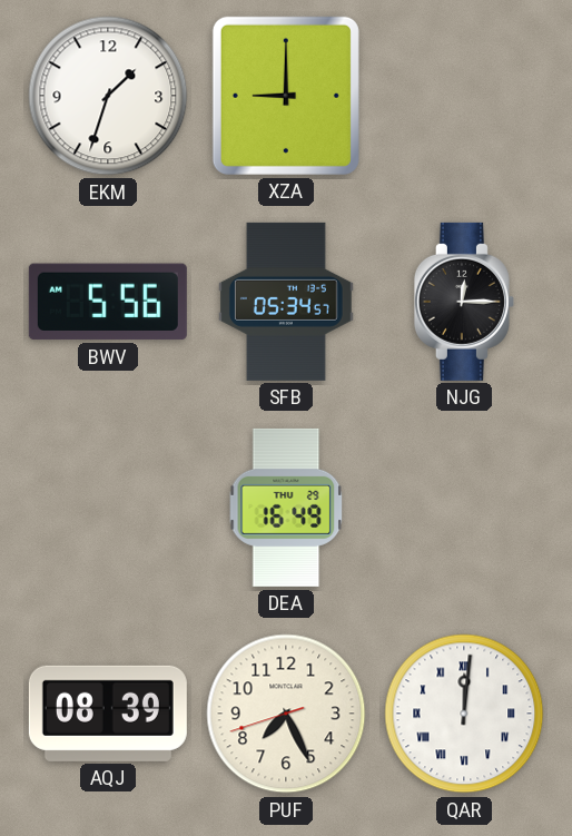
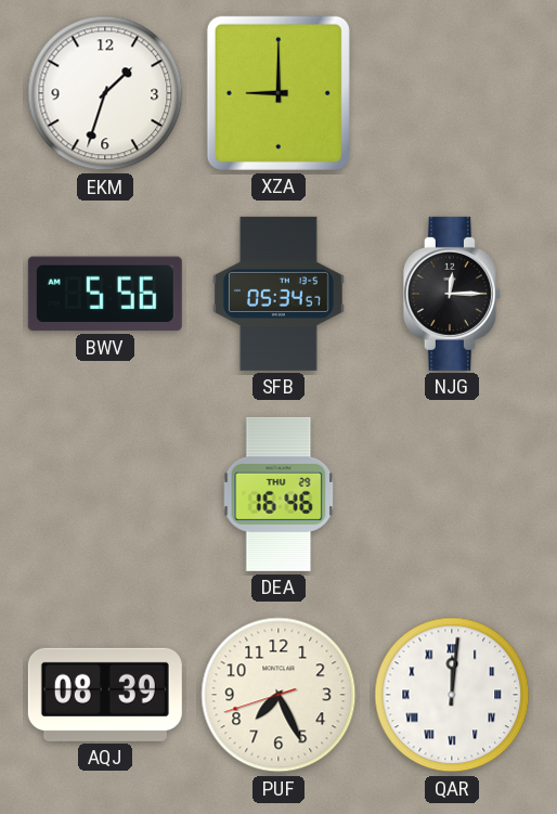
DEA: 16:49 -> 16:46 (278, 494)
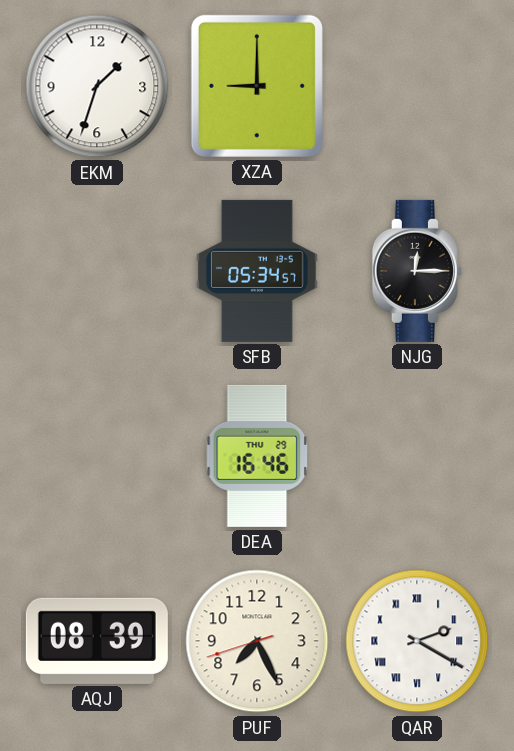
BWV: 5:56 -> none (105, 294)
QAR: 12:01 -> 2:20 (417, 641)
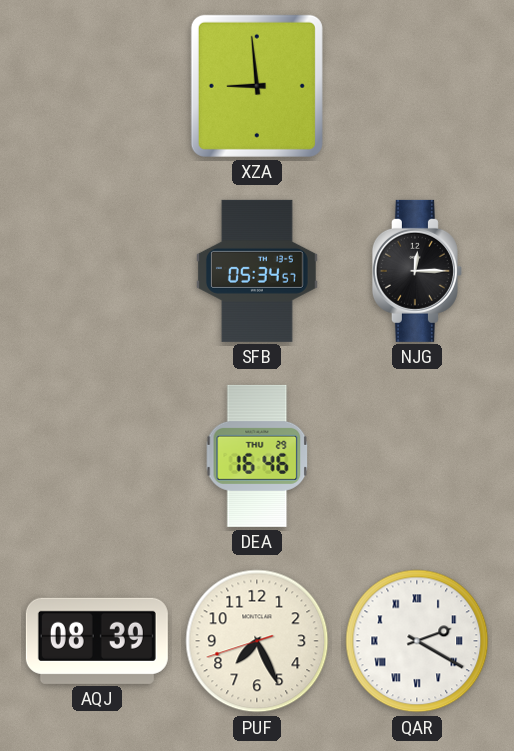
EKM: 1:33 -> none (97, 86)
XZA: 9:00 -> 8:59 (257, 86)
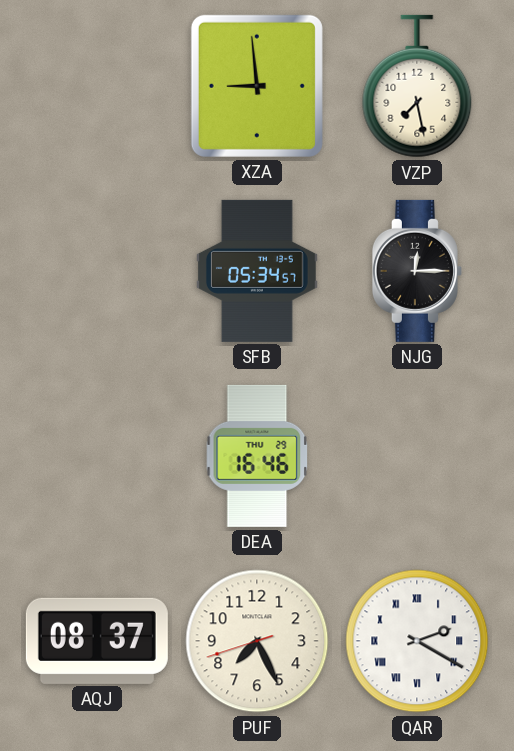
VZP: none -> 7:28 (417, 86)
AQJ: 08:39 -> 08:37 (97, 641)
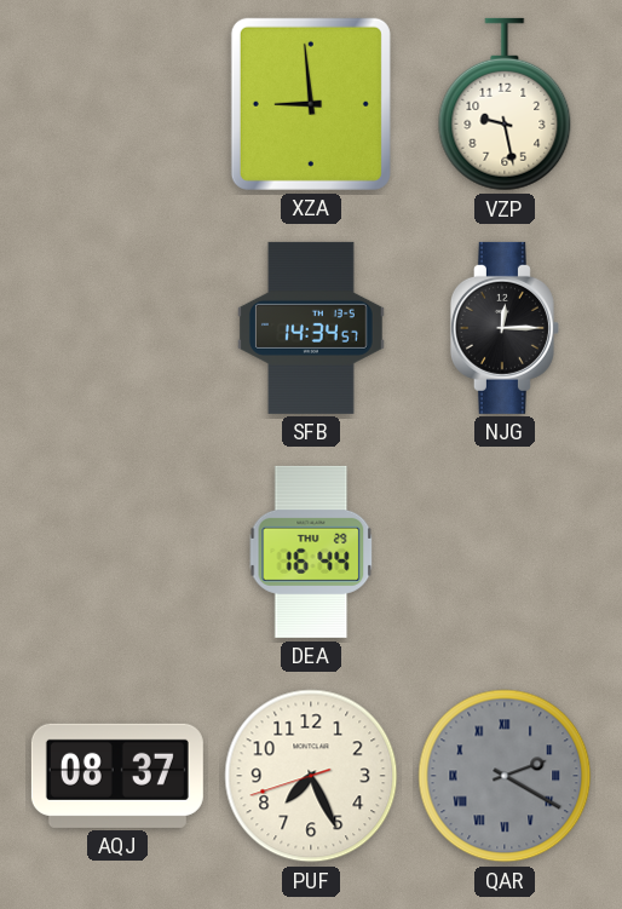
VZP: 7:28 -> 9:28 (505, 104)
SFB: 05:34 -> 14:34 (311, 328)
DEA: 16:46 -> 16:44 (311, 552)
QAR dial: white -> grey (505, 776)
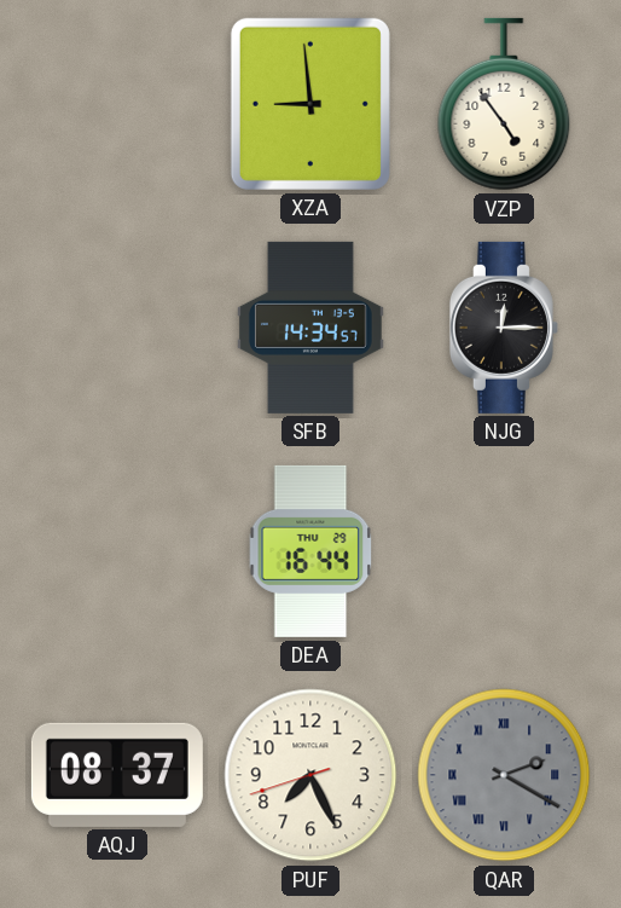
VZP: 9:28 -> 4:54 (504, 104)
